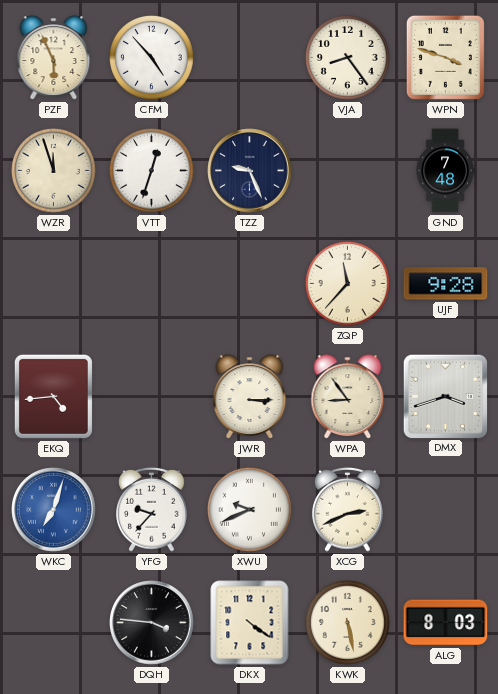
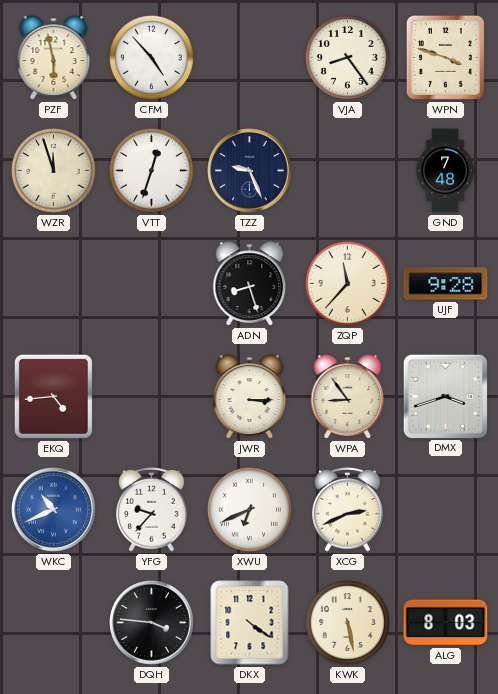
PZF: 5:56 -> 5:58 (54, 58)
ADN: none -> 8:27 (250, 284)
WKC: 7:03 -> 10:41 (54, 510)
XWU: 9:41 -> 6:41 (249, 509)
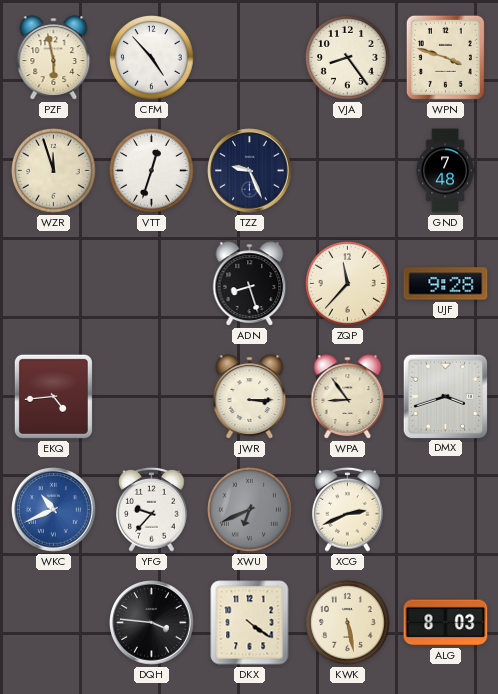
XWU dial: white -> grey (249, 509)
